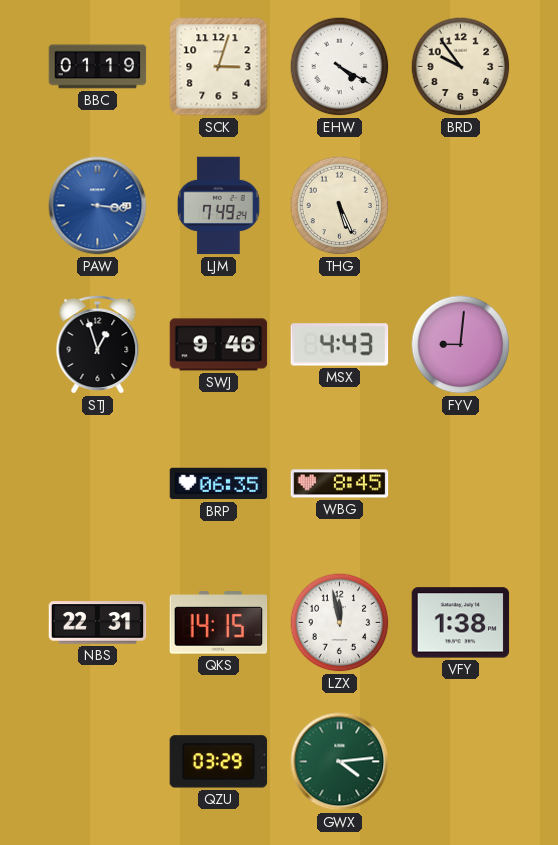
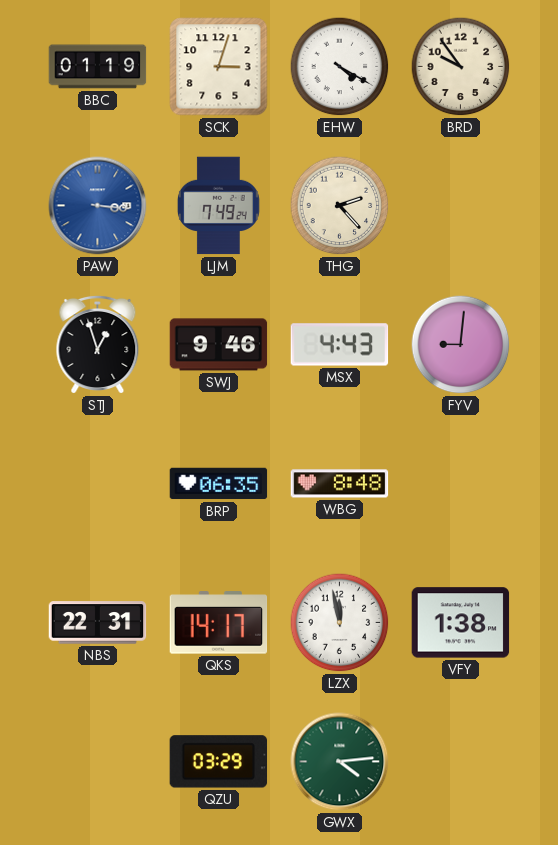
THG: 5:26 -> 2:23 (340, 206)
WBG: 8:45 -> 8:48 (340, 484)
QKS: 14:15 -> 14:17 (219, 623)
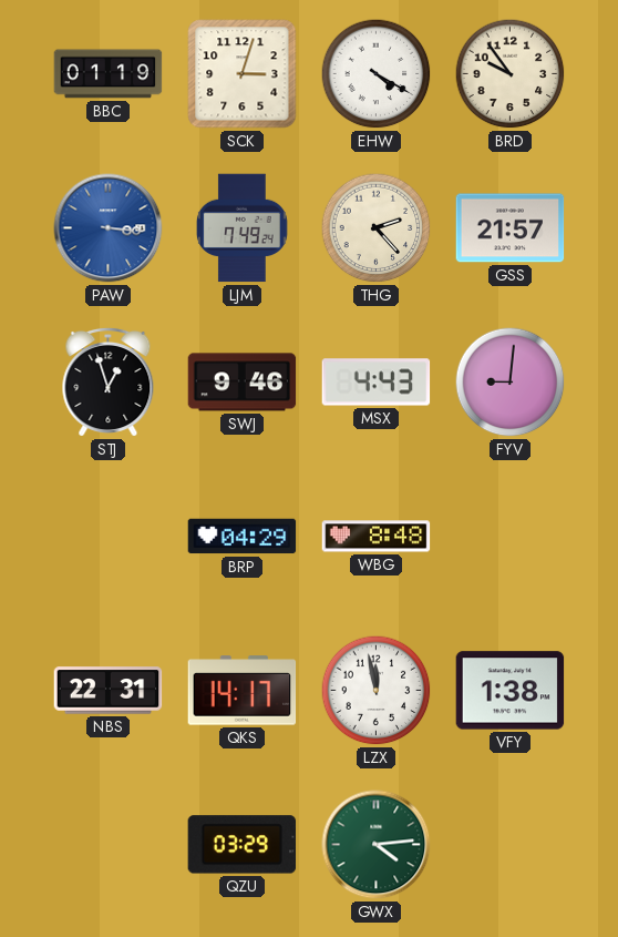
GSS: none -> 21:57 (511, 228)
BRP: 06:35 -> 04:29 (243, 537)
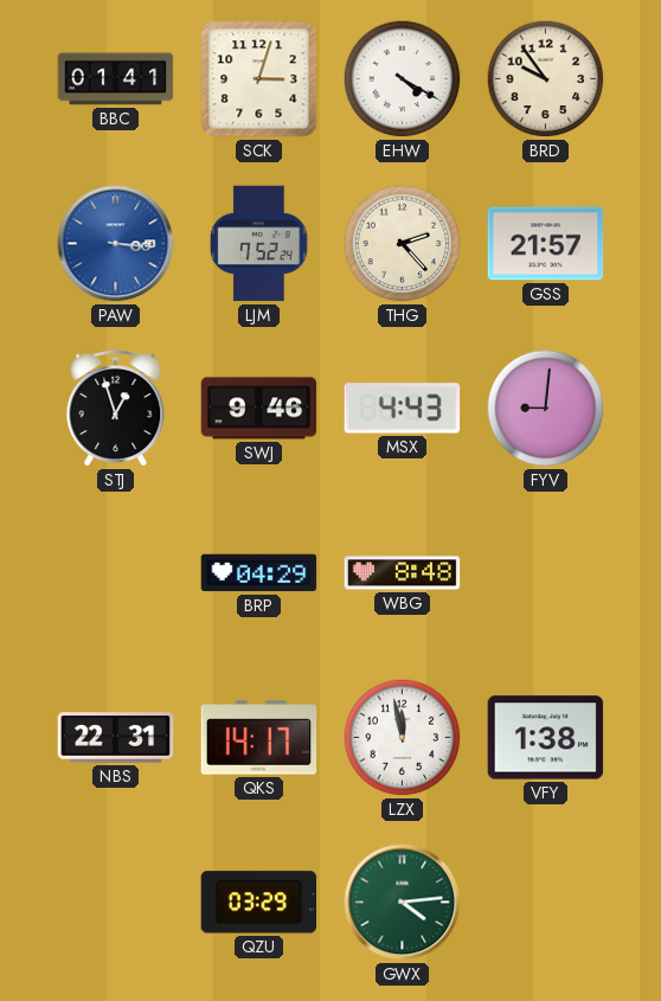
BBC: 01:19 -> 01:41 (116, 79)
LJM: 7:49 -> 7:52 (258, 244)
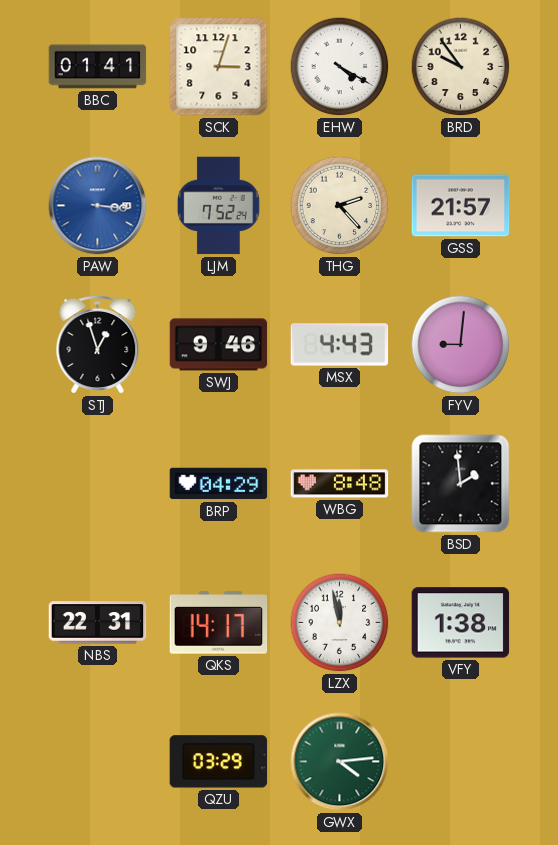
BSD: none -> 1:59 (461, 484)
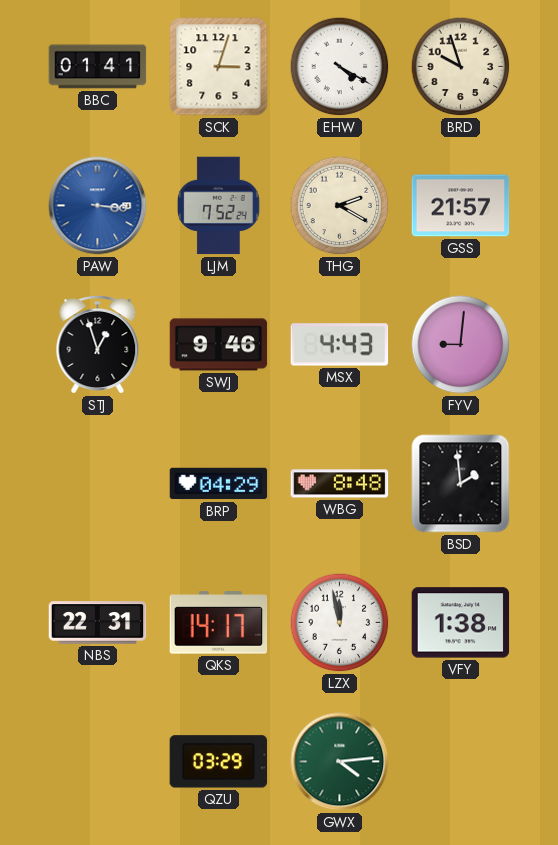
BRD: 9:54 -> 9:57 (461, 67)
THG: 2:23 -> 2:20 (340, 206)
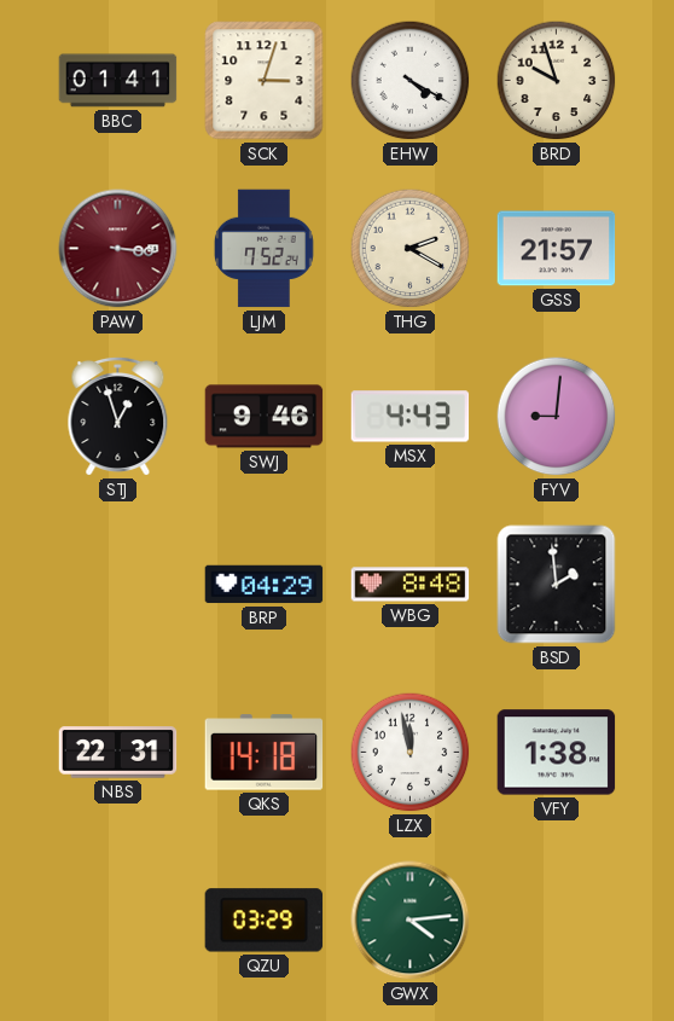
PAW dial: blue -> burgundy (118, 249)
QKS: 14:17 -> 14:18 (265, 753)
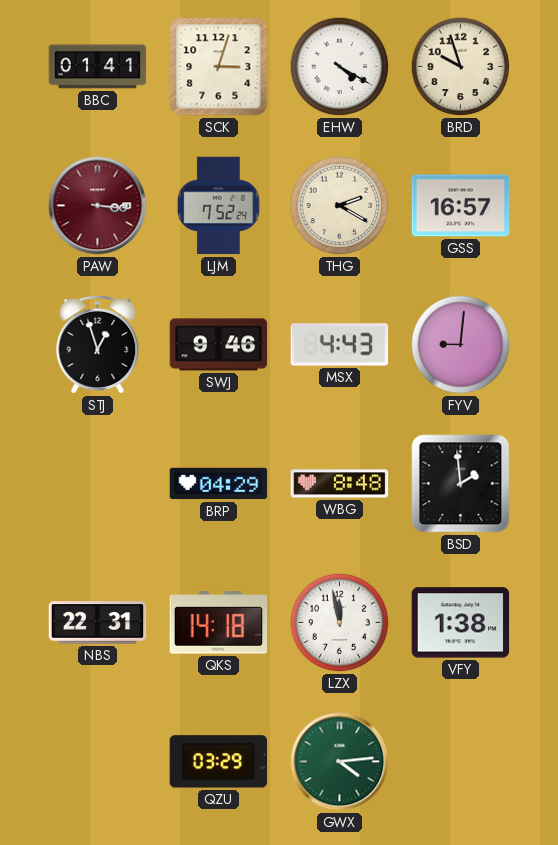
GSS: 21:57 -> 16:57 (461, 206)
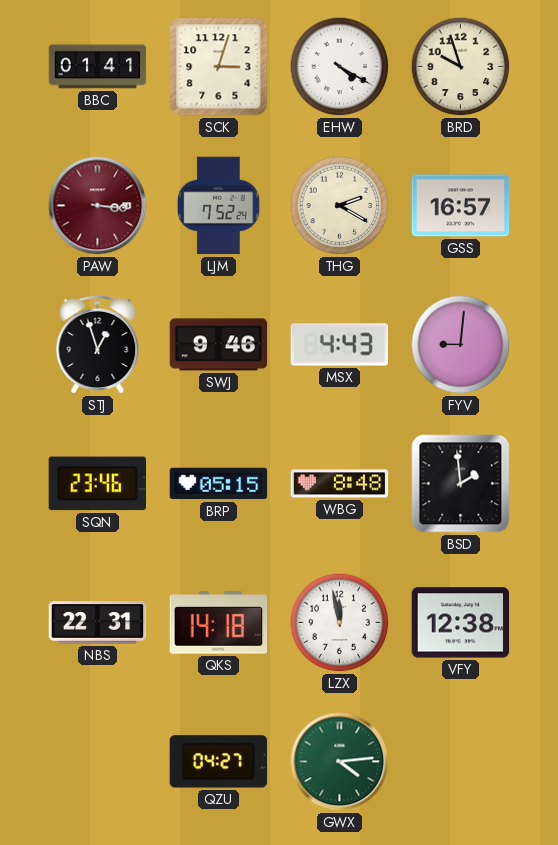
SQN: none -> 23:46 (97, 484)
BRP: 04:29 -> 05:15 (219, 484)
VFY: 1:38 -> 12:38 (461, 623)
QZU: 03:29 -> 04:27 (219, 762)
